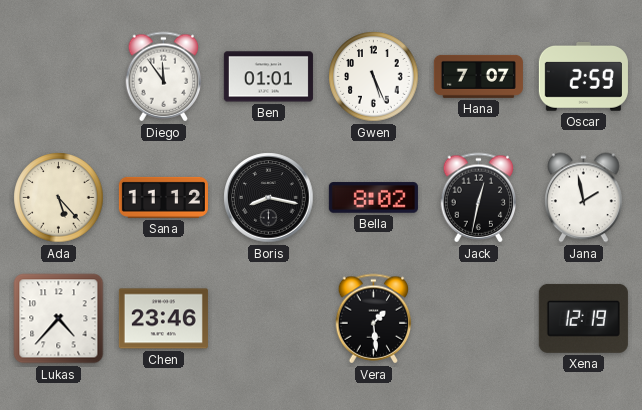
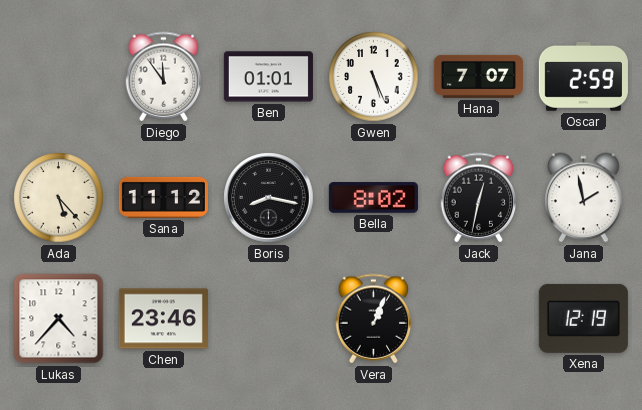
Vera: 1:29 -> 1:04 (374, 319)
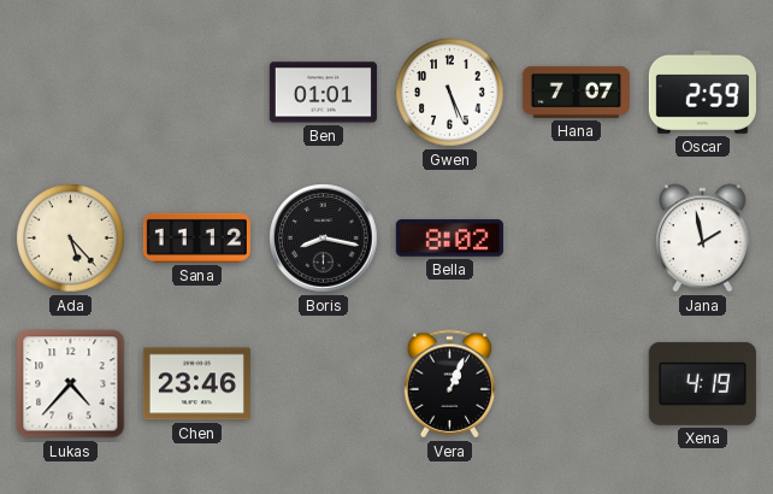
Diego: 11:54 -> none (164, 77)
Jack: 12:32 -> none (479, 198)
Xena: 12:19 -> 4:19 (702, 383)
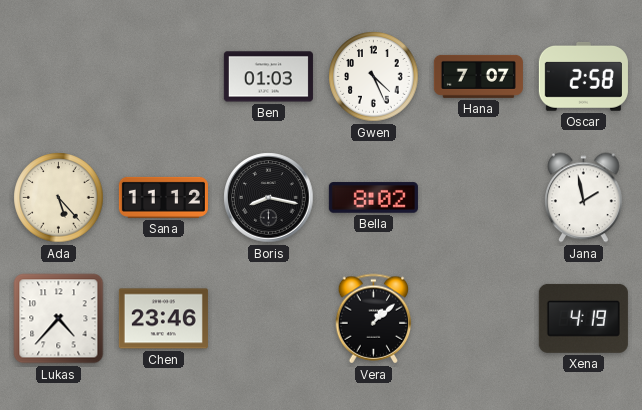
Ben: 01:01 -> 01:03 (268, 77)
Gwen: 5:26 -> 4:26 (374, 77)
Oscar: 2:59 -> 2:58 (583, 77)
Vera: 1:04 -> 1:08 (374, 319)
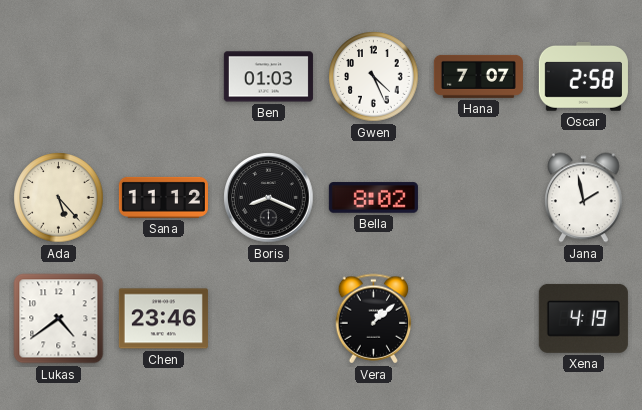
Boris: 8:17 -> 8:19 (269, 198)
Lukas: 4:37 -> 4:39 (59, 319)
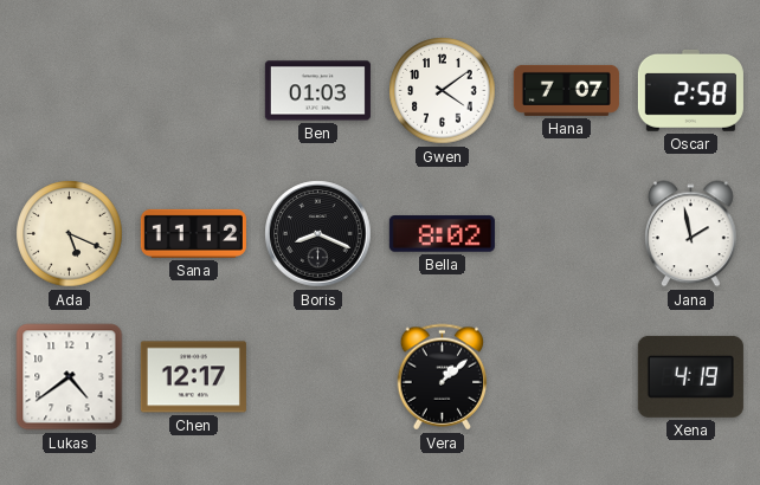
Gwen: 4:26 -> 4:09 (443, 91)
Ada: 5:23 -> 5:19 (70, 234)
Chen: 23:46 -> 12:17 (193, 377)
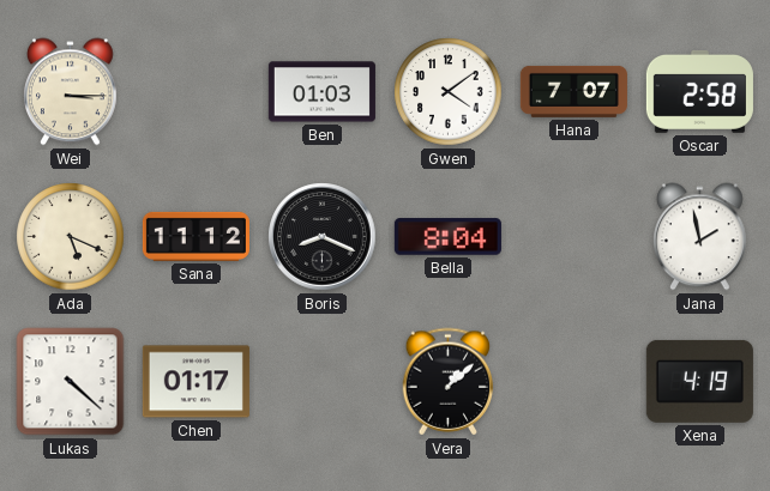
Wei: none -> 3:15 (71, 92)
Bella: 8:02 -> 8:04 (447, 237)
Lukas: 4:39 -> 4:22 (71, 382)
Chen: 12:17 -> 01:17 (195, 382)
